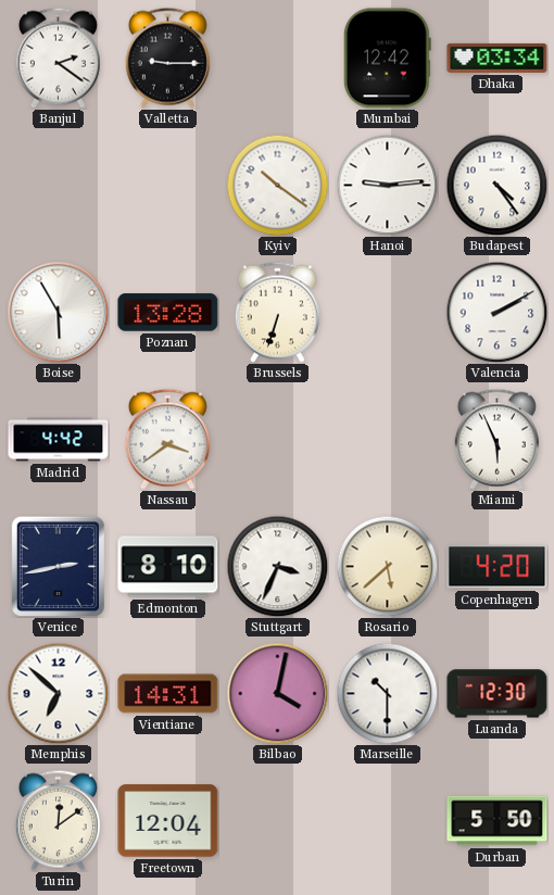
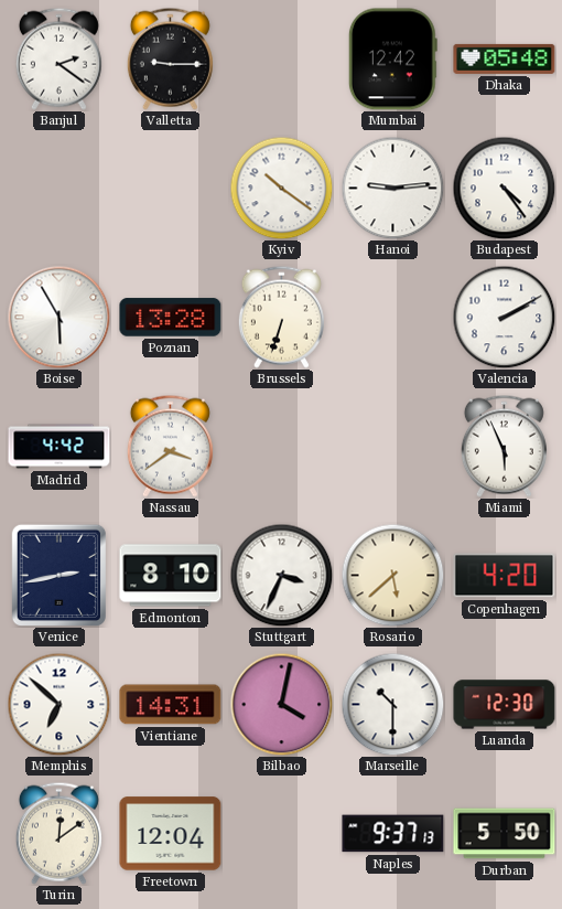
Dhaka: 03:34 -> 05:48 (505, 58)
Naples: none -> 9:37 (393, 834)
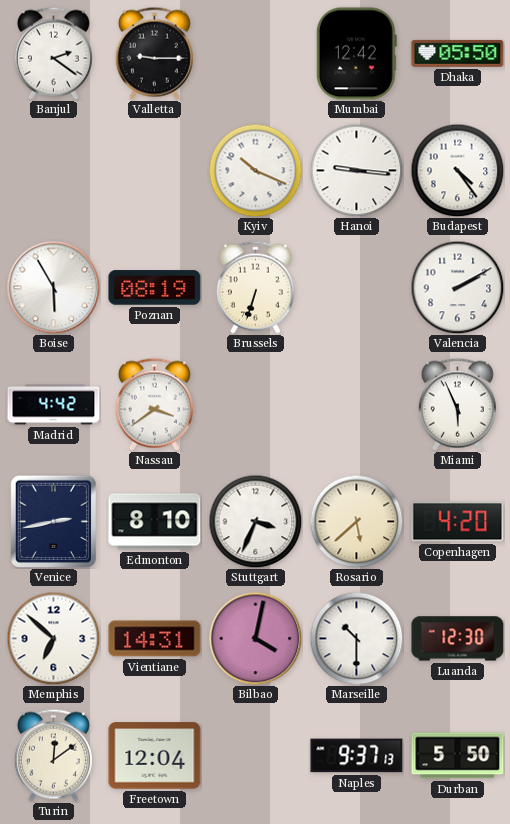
Dhaka: 05:48 -> 05:50 (458, 53)
Kyiv: 10:21 -> 10:19 (255, 170)
Hanoi: 9:14 -> 9:16 (356, 170)
Poznan: 13:28 -> 08:19 (155, 288)
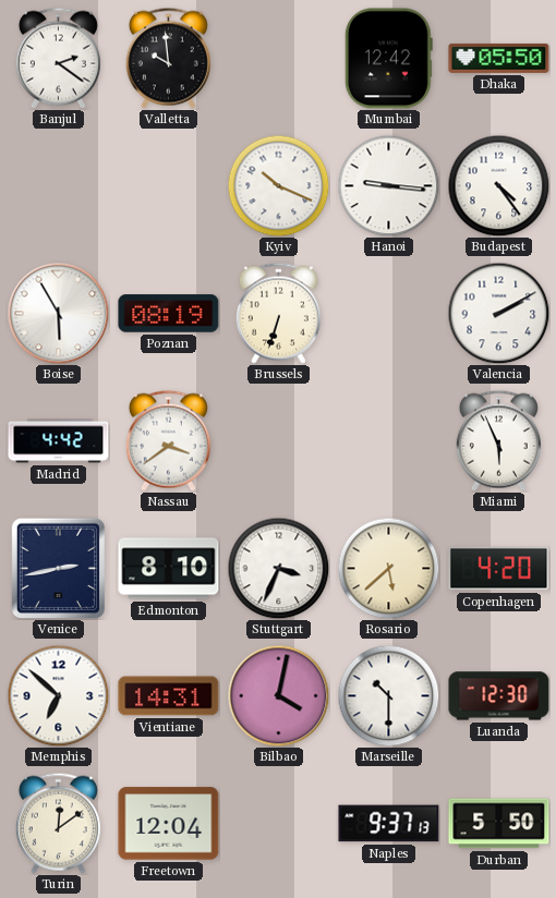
Valletta: 9:15 -> 9:59 (168, 58)
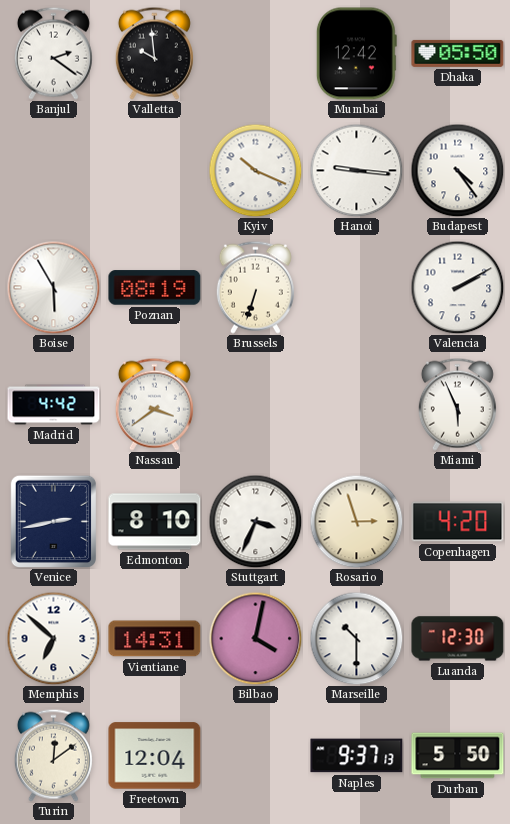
Rosario: 5:38 -> 2:57 (356, 521)
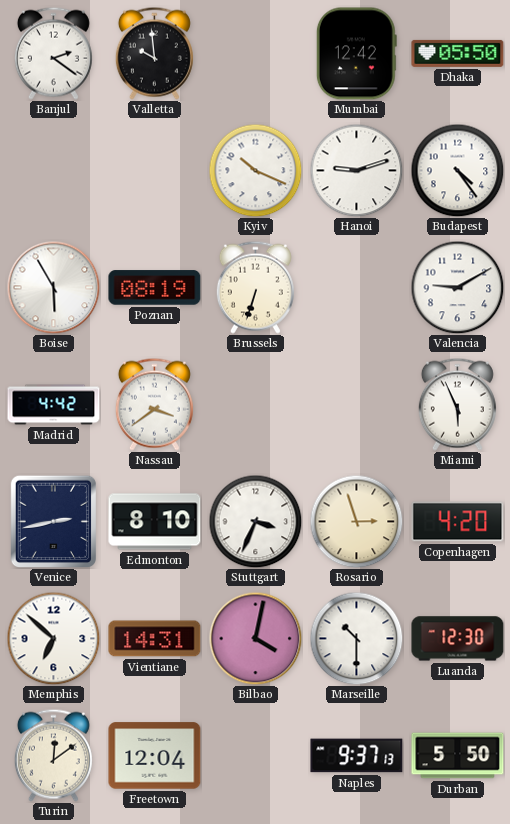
Hanoi: 9:16 -> 9:12 (356, 170)
Valencia: 2:10 -> 9:10 (457, 287)
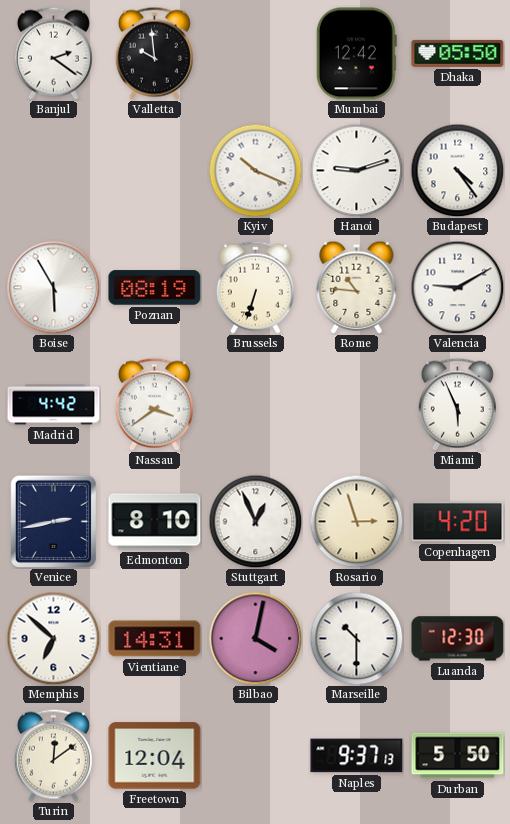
Rome: none -> 10:46 (357, 287)
Stuttgart: 3:34 -> 12:56 (255, 521)
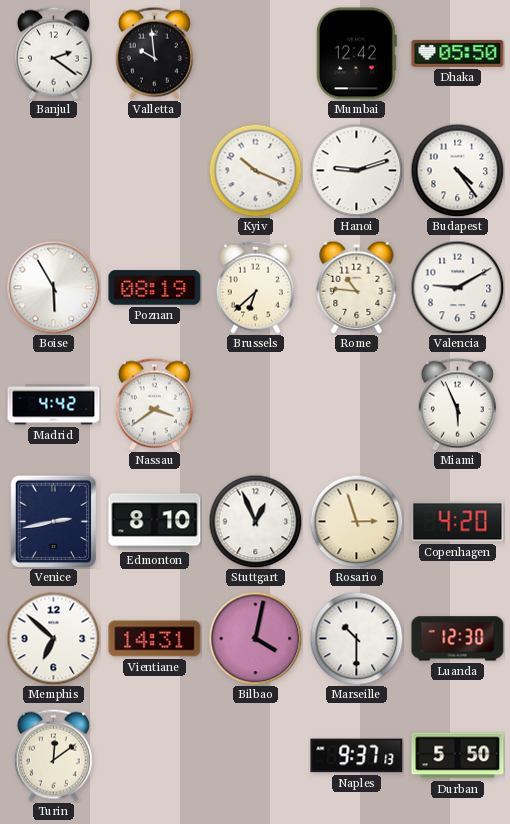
Brussels: 6:33 -> 6:38 (255, 287)
Freetown: 12:04 -> none (155, 756)
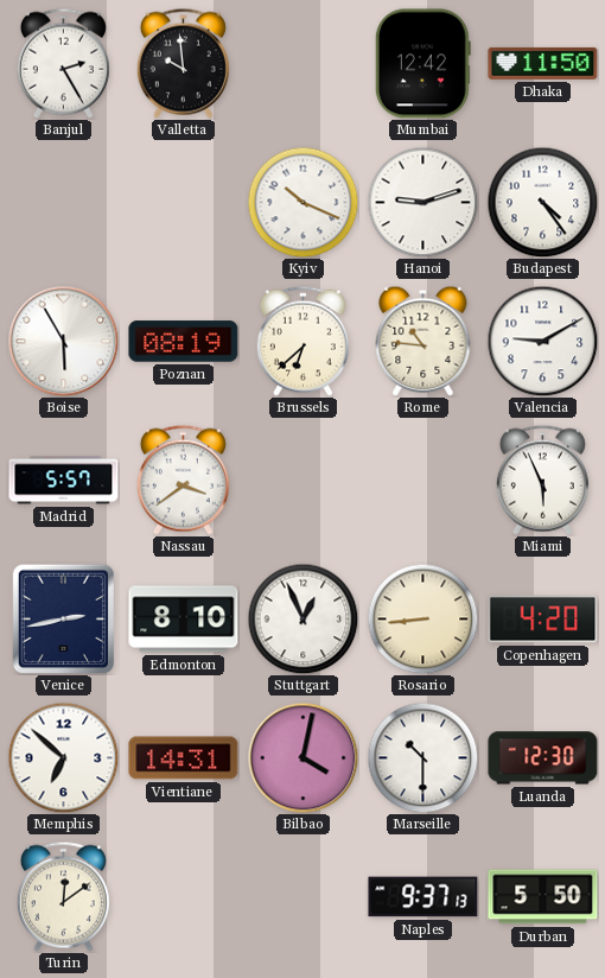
Banjul: 2:21 -> 2:25 (63, 63)
Dhaka: 05:50 -> 11:50 (543, 63)
Madrid: 4:42 -> 5:57 (64, 481)
Rosario: 2:57 -> 8:44 (422, 618)
